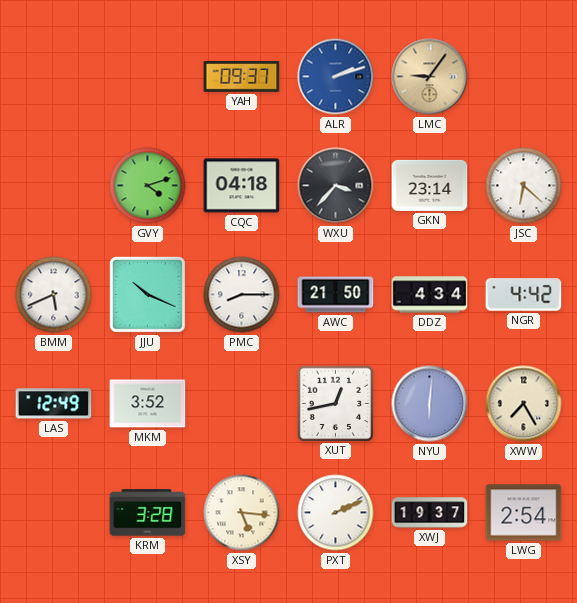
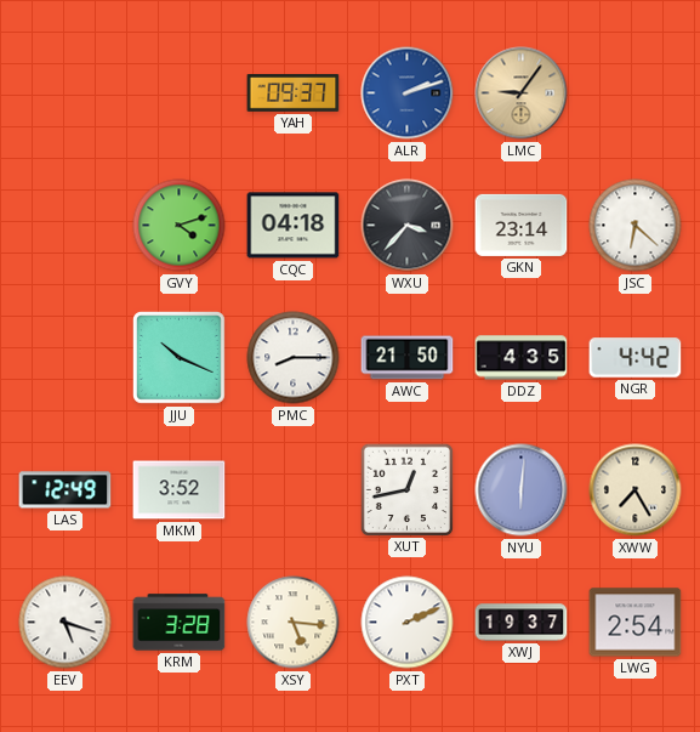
BMM: 5:41 -> none (54, 295)
DDZ: 4:34 -> 4:35 (522, 358)
EEV: none -> 5:18 (66, 623)
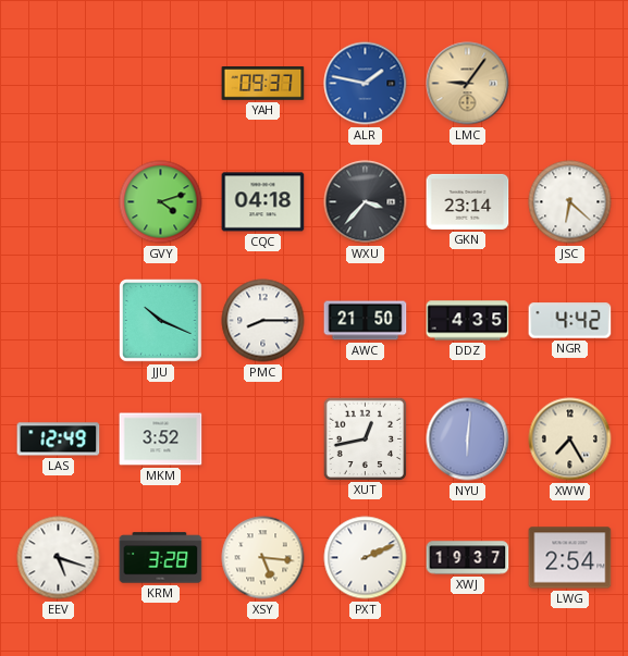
ALR: 2:12 -> 1:47 (366, 84)
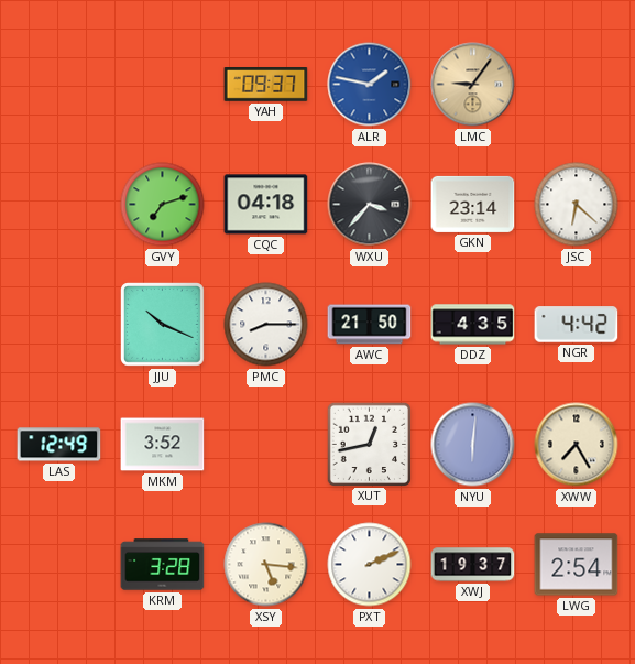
GVY: 4:12 -> 7:12 (163, 205)
EEV: 5:18 -> none (59, 558)
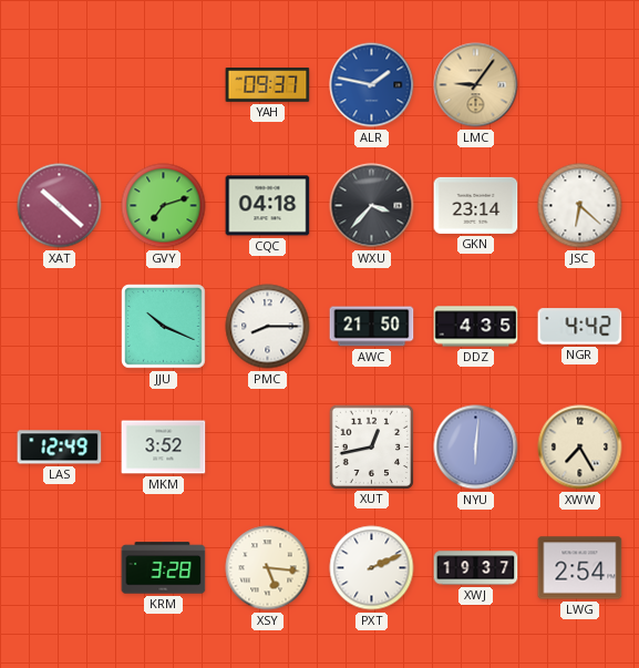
XAT: none -> 10:22 (60, 206)
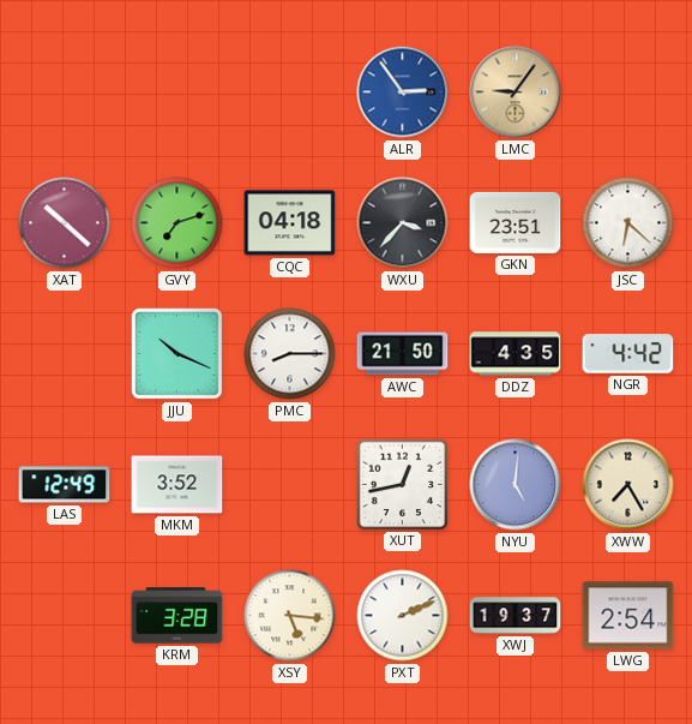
YAH: 09:37 -> none (268, 85)
ALR: 1:47 -> 2:54 (403, 92)
GKN: 23:14 -> 23:51 (516, 222)
NYU: 6:01 -> 5:01 (516, 485)
